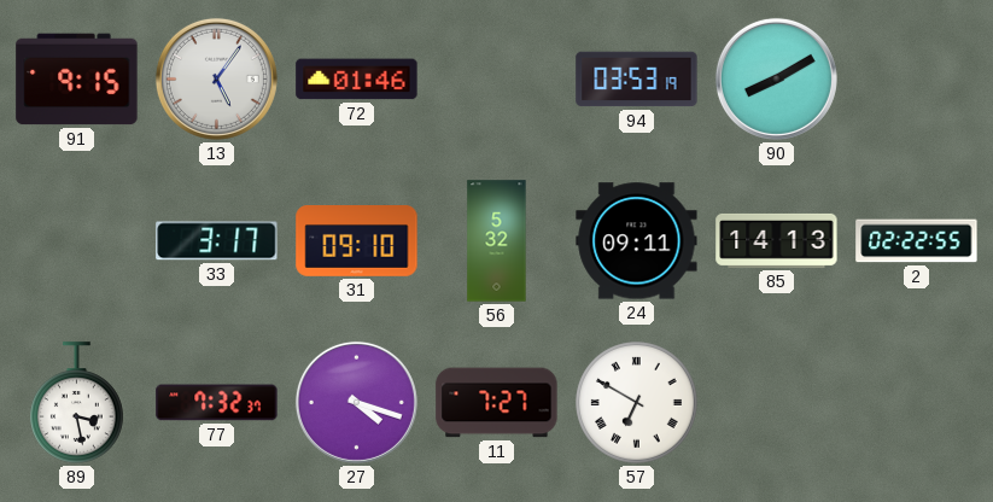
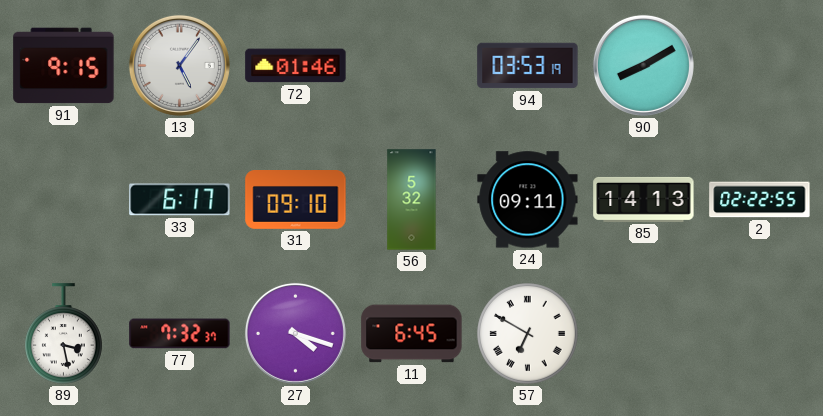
33: 3:17 -> 6:17 (180, 200)
11: 7:27 -> 6:45 (412, 334)
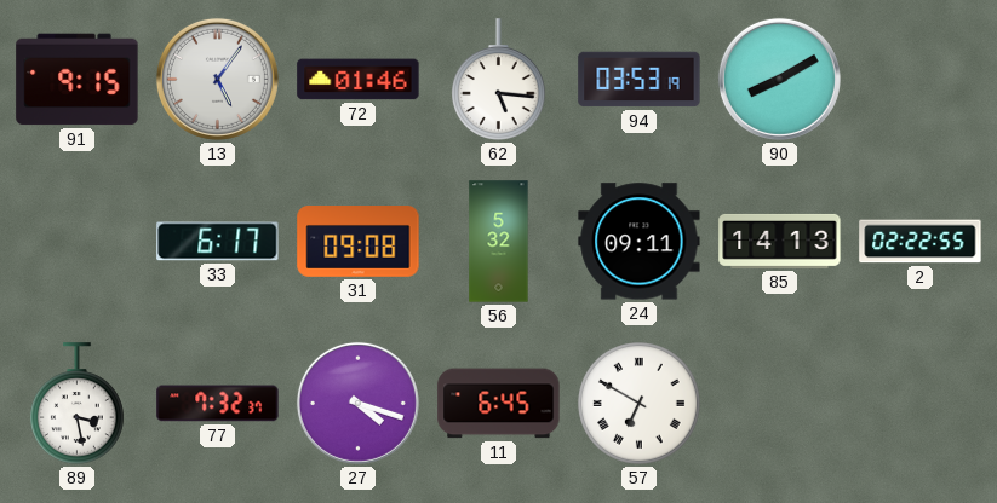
62: none -> 5:16 (499, 80)
31: 09:10 -> 09:08 (359, 242)
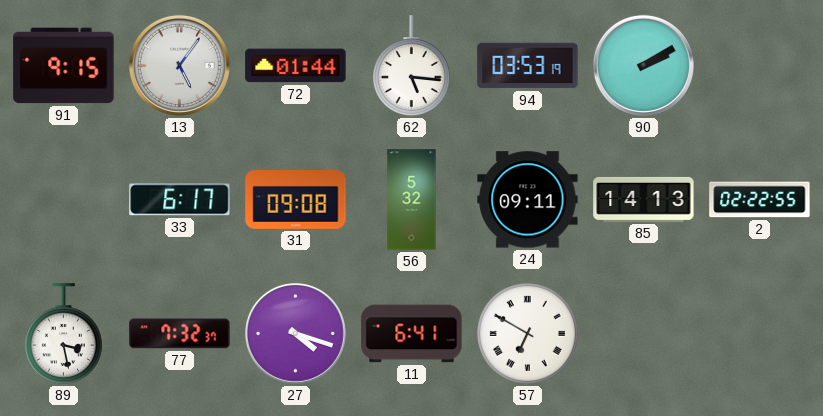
72: 01:46 -> 01:44 (296, 66)
90: 8:10 -> 2:10 (643, 65)
11: 6:45 -> 6:41 (412, 334)
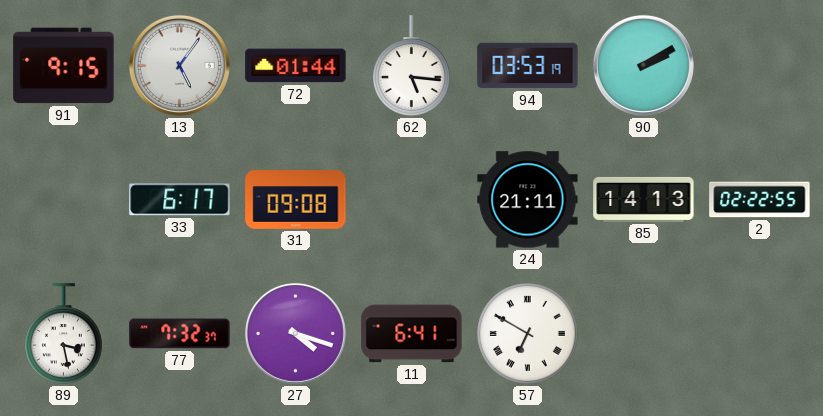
56: 5:32 -> none (412, 200)
24: 09:11 -> 21:11 (528, 200)
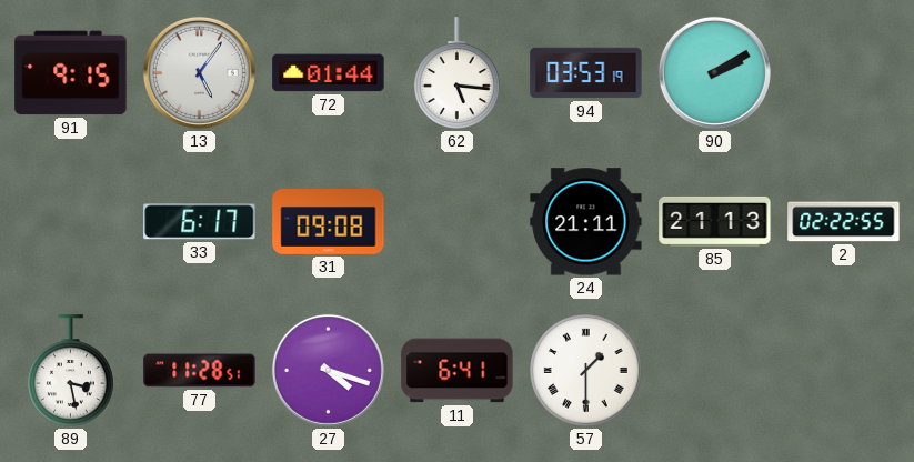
85: 14:13 -> 21:13 (715, 221)
77: 7:32 -> 11:28 (200, 371)
57: 6:50 -> 1:30 (586, 371)
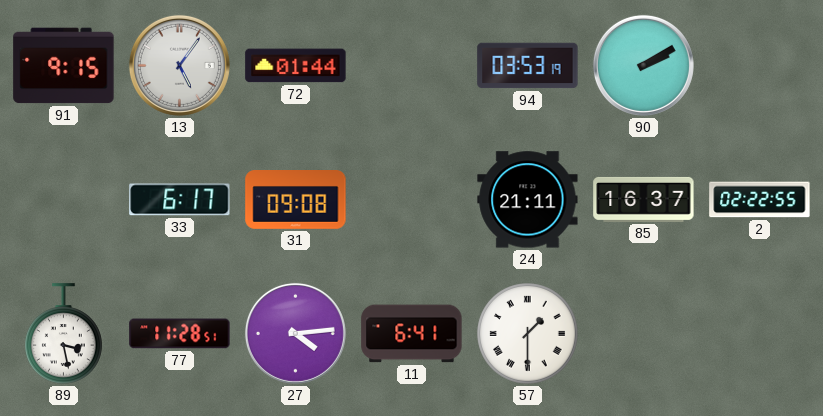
62: 5:16 -> none (458, 73)
85: 21:13 -> 16:37 (644, 199)
27: 4:18 -> 4:14 (295, 333)
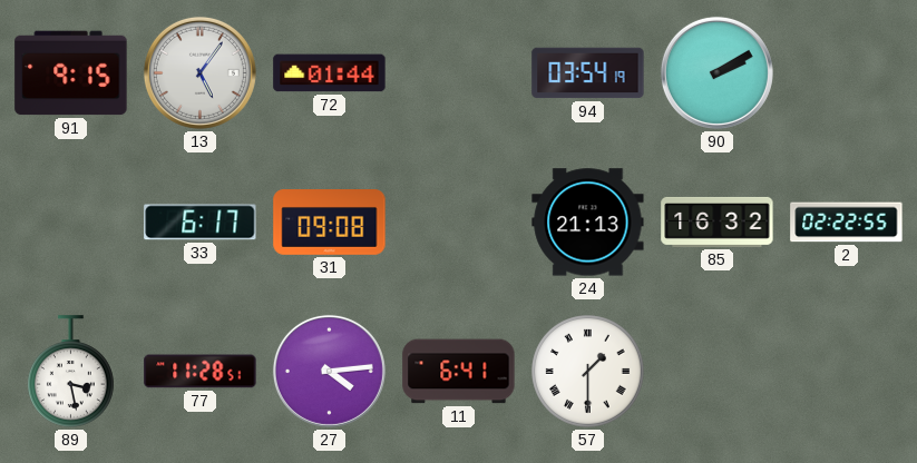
94: 03:53 -> 03:54 (588, 73)
24: 21:11 -> 21:13 (588, 223)
85: 16:37 -> 16:32 (718, 221)
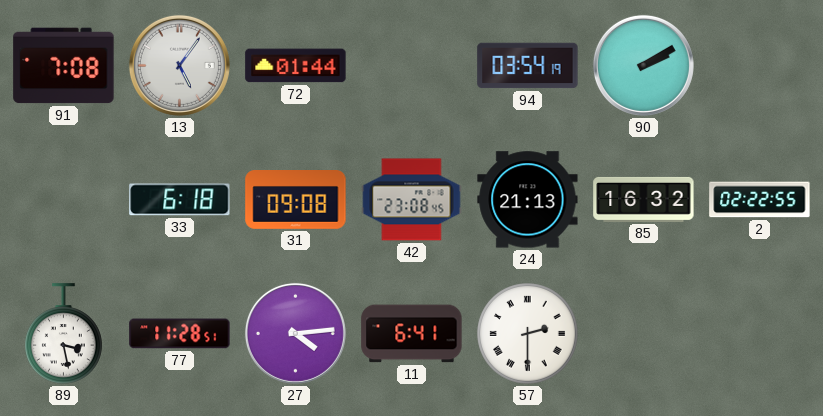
91: 9:15 -> 7:08 (64, 66)
33: 6:17 -> 6:18 (180, 200)
42: none -> 23:08 (412, 200)
57: 1:30 -> 2:30 (528, 334)
